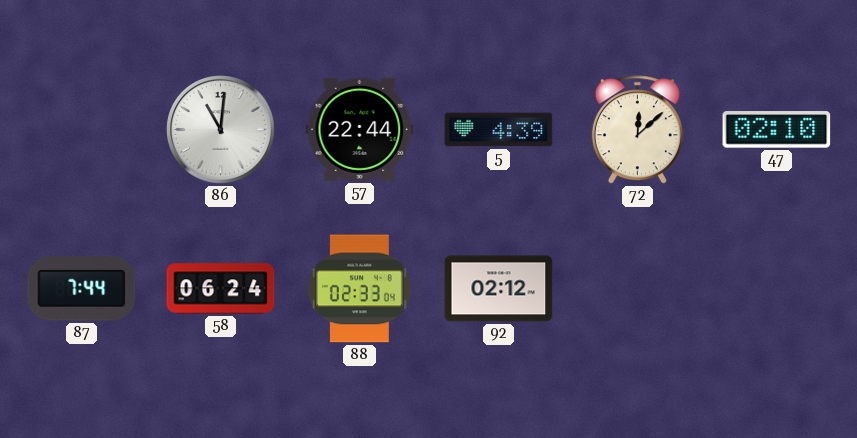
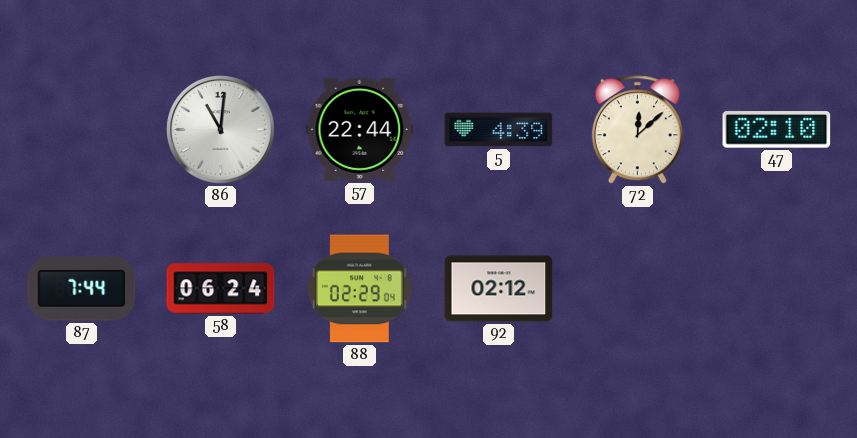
88: 02:33 -> 02:29 (359, 289)
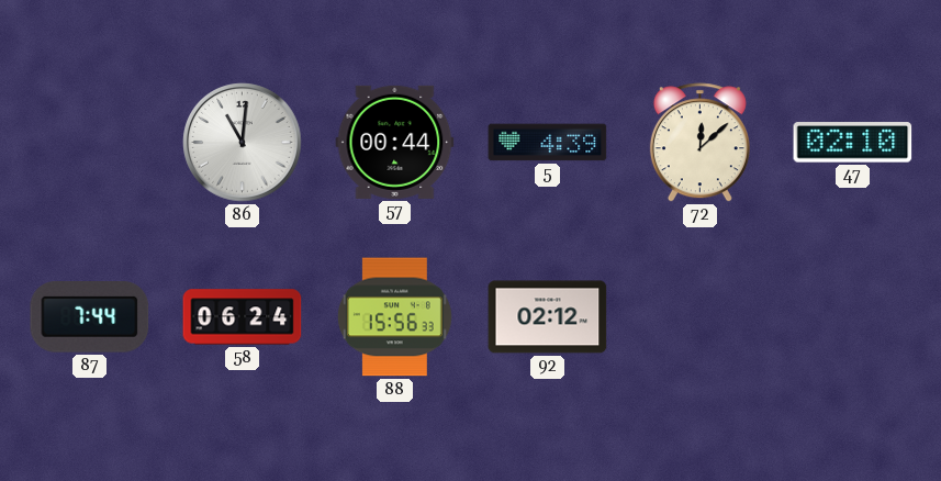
57: 22:44 -> 00:44 (395, 142)
88: 02:29 -> 15:56 (394, 317)
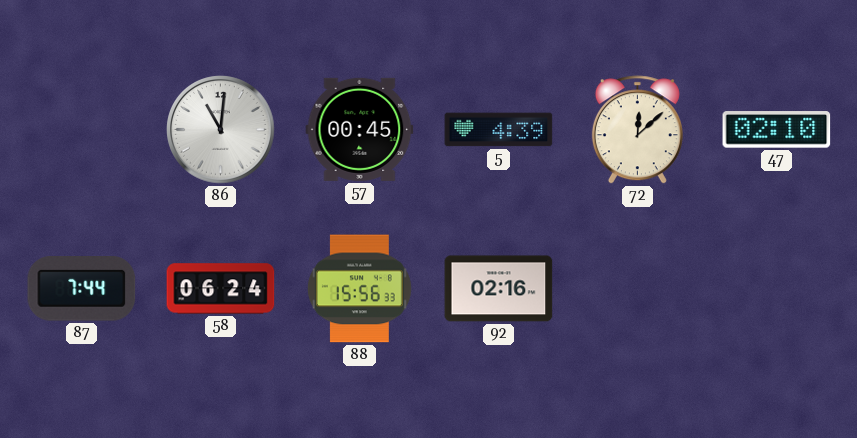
57: 00:44 -> 00:45 (360, 129)
92: 02:12 -> 02:16 (499, 289)
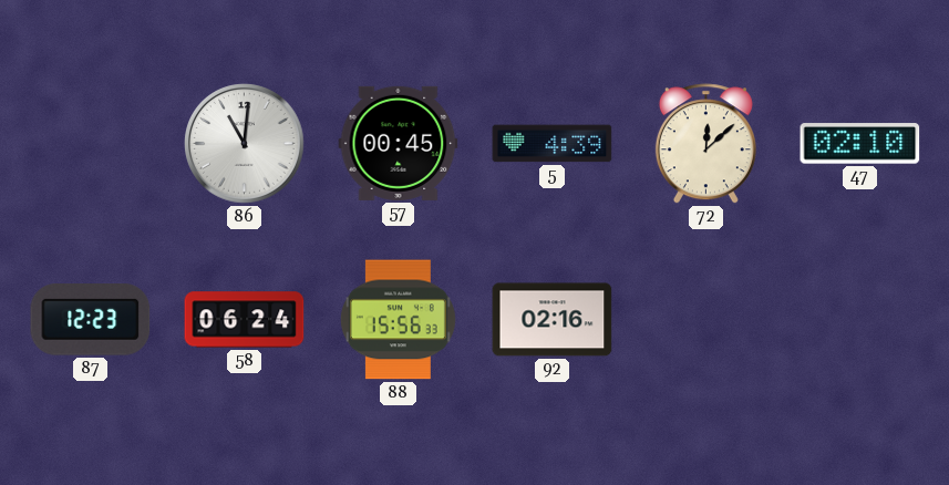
87: 7:44 -> 12:23 (91, 320)
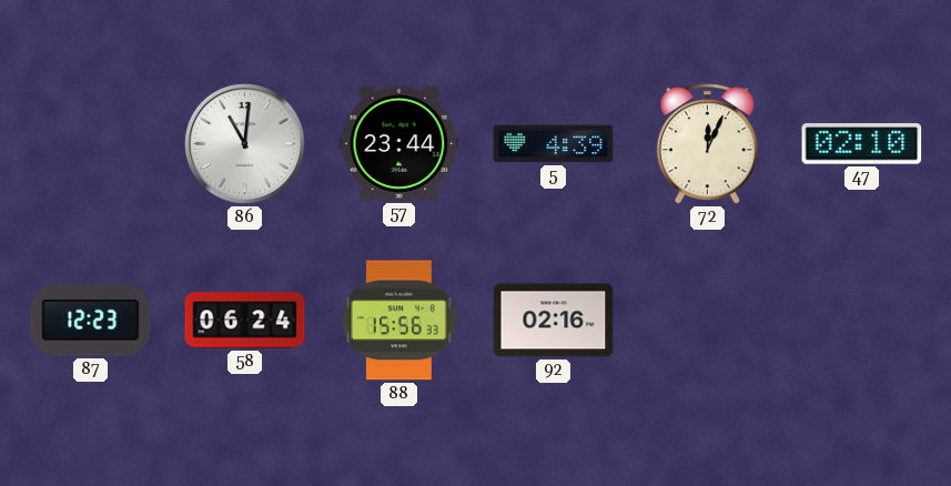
57: 00:45 -> 23:44 (399, 143)
72: 12:08 -> 12:04 (707, 144)
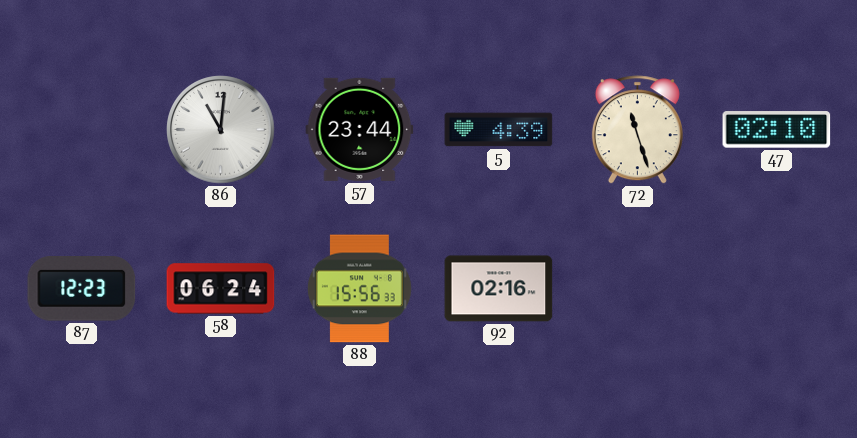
72: 12:04 -> 11:27 (637, 130)
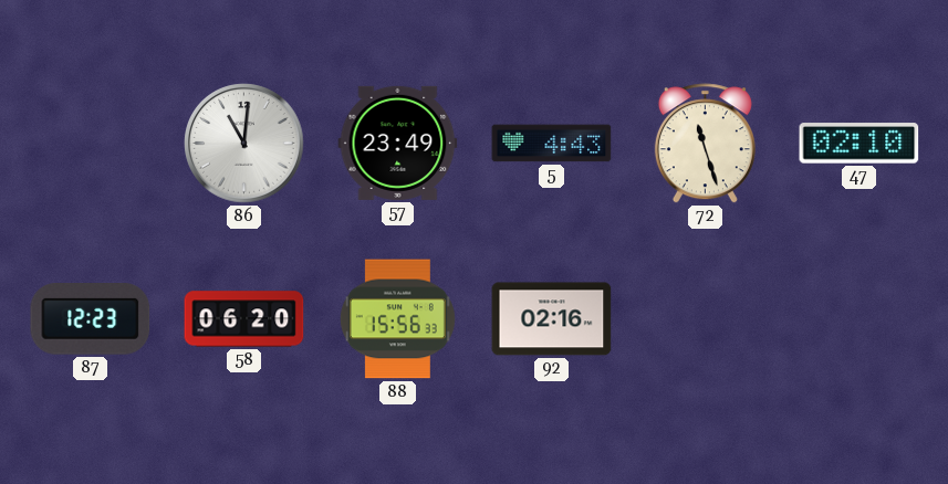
57: 23:44 -> 23:49 (398, 143)
5: 4:39 -> 4:43 (552, 144)
58: 06:24 -> 06:20 (244, 319)
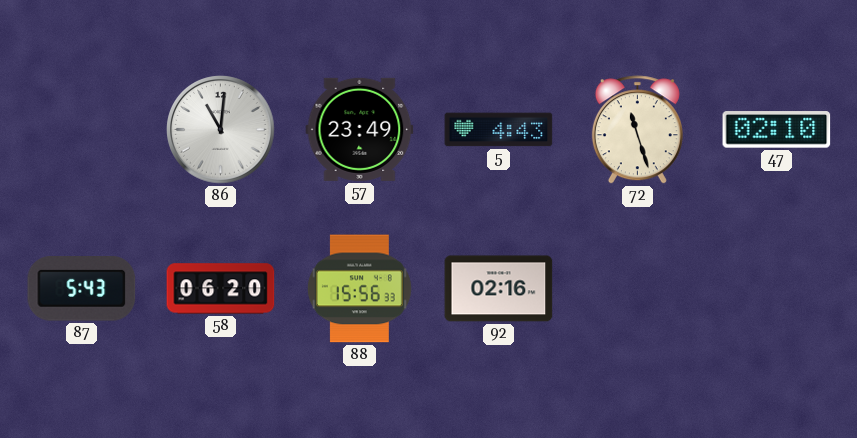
87: 12:23 -> 5:43 (82, 289)
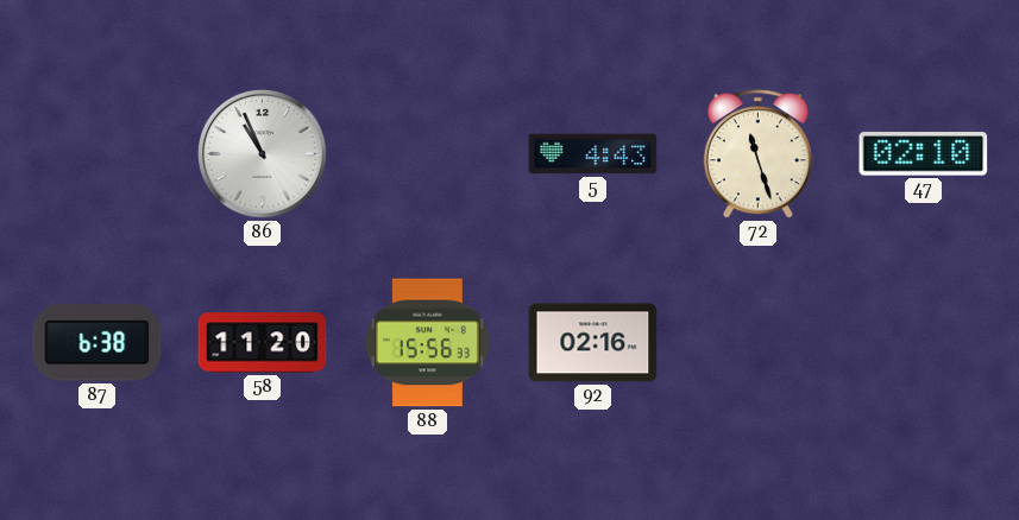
86: 11:01 -> 10:56 (263, 154)
57: 23:49 -> none (360, 129)
87: 5:43 -> 6:38 (98, 343)
58: 06:20 -> 11:20 (263, 343)
